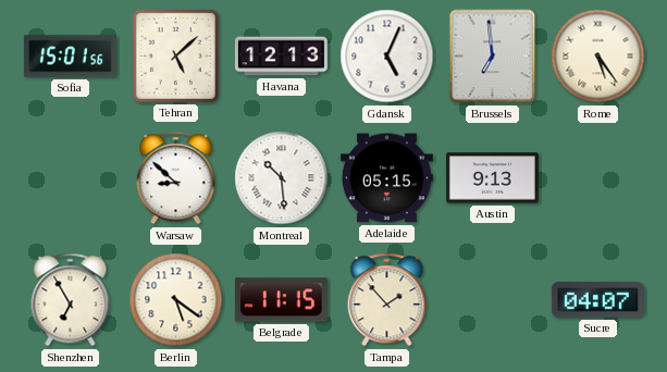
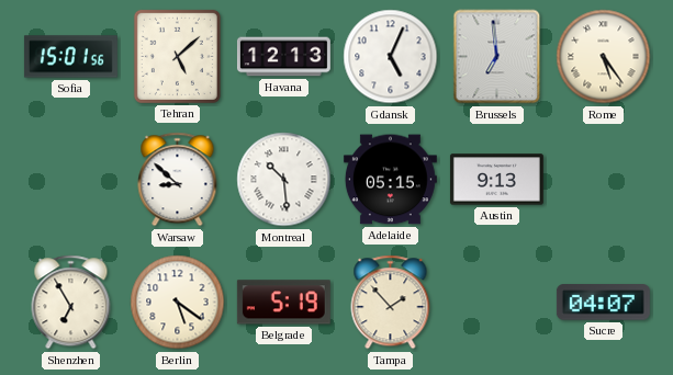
Belgrade: 11:15 -> 5:19 (283, 303)
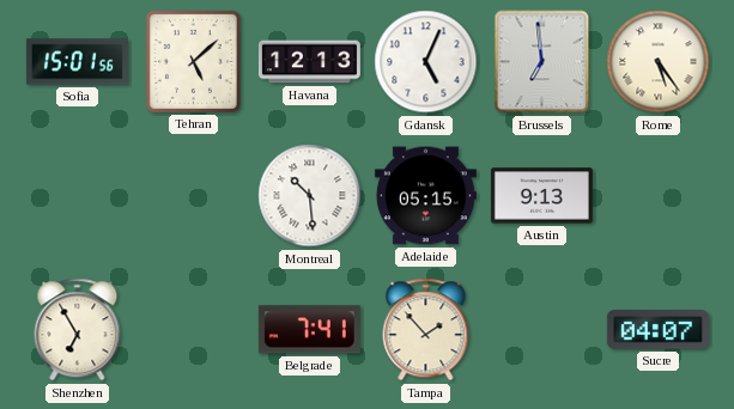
Warsaw: 8:52 -> none (178, 180)
Berlin: 5:21 -> none (178, 303)
Belgrade: 5:19 -> 7:41 (309, 330)
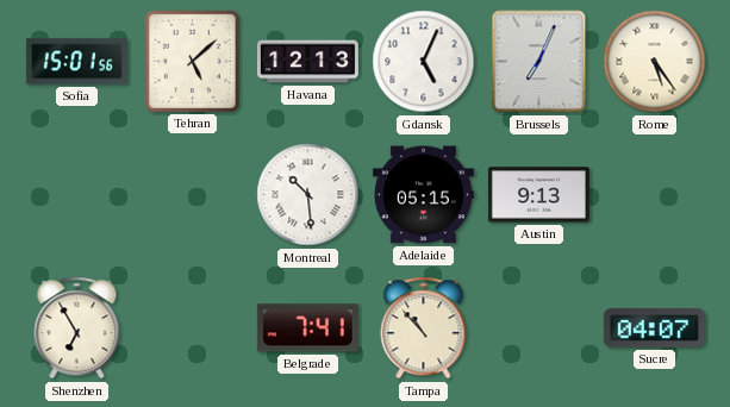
Brussels: 6:59 -> 7:04 (539, 62)
Tampa: 1:53 -> 10:53 (424, 328)
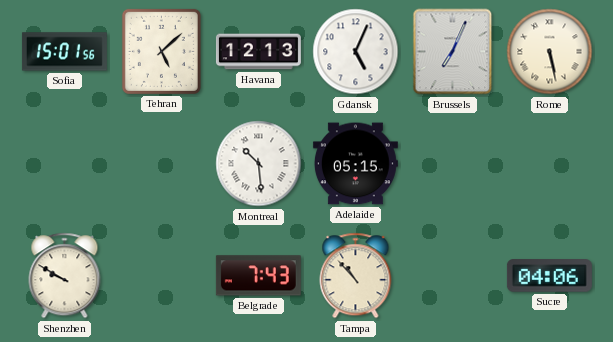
Rome: 5:24 -> 5:28 (550, 52)
Austin: 9:13 -> none (538, 195)
Shenzhen: 6:55 -> 9:50 (65, 276)
Belgrade: 7:41 -> 7:43 (258, 276)
Sucre: 04:07 -> 04:06 (549, 276)
